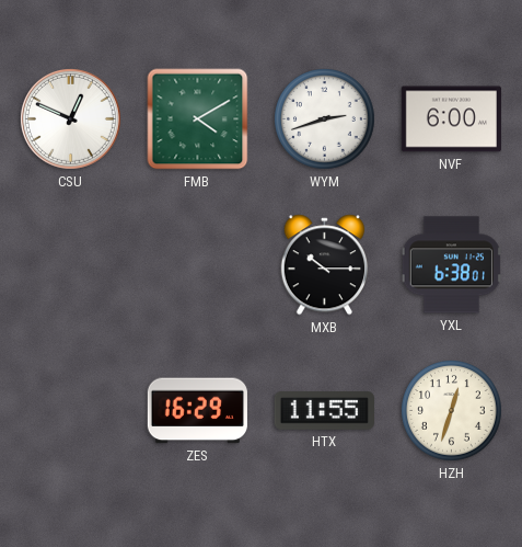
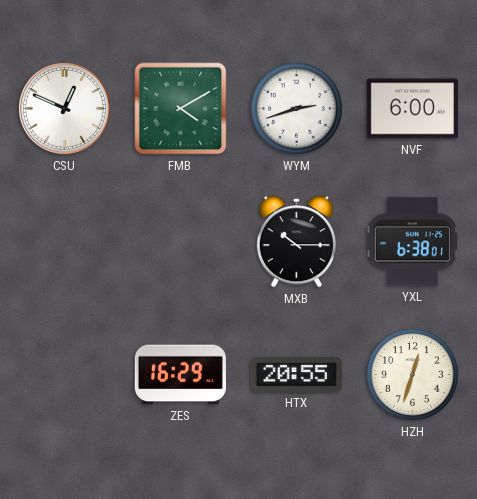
HTX: 11:55 -> 20:55 (296, 375)
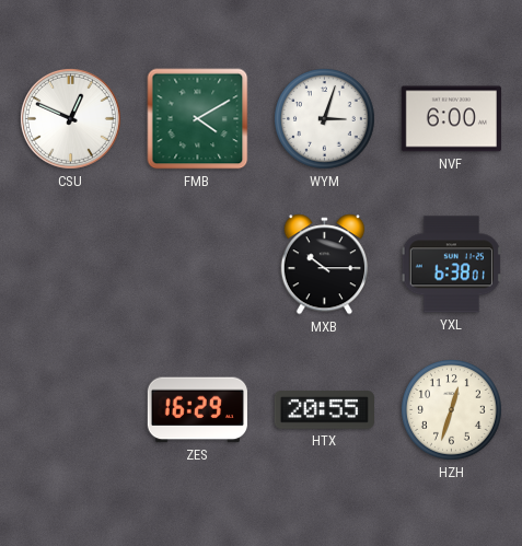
WYM: 2:42 -> 3:03 (325, 119)
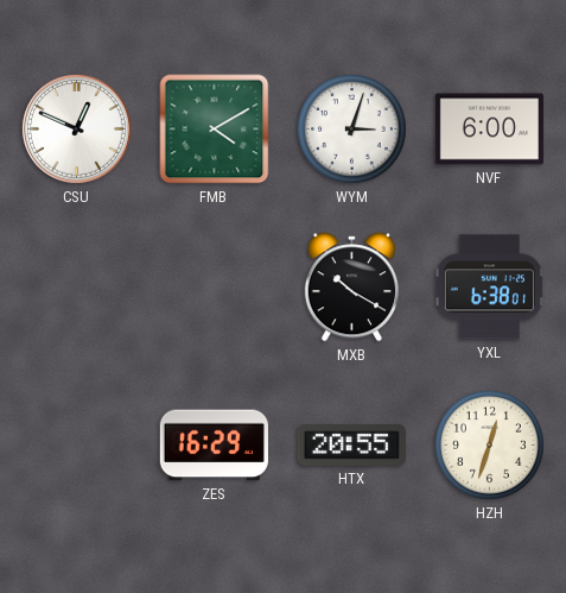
MXB: 10:15 -> 10:20 (351, 288)
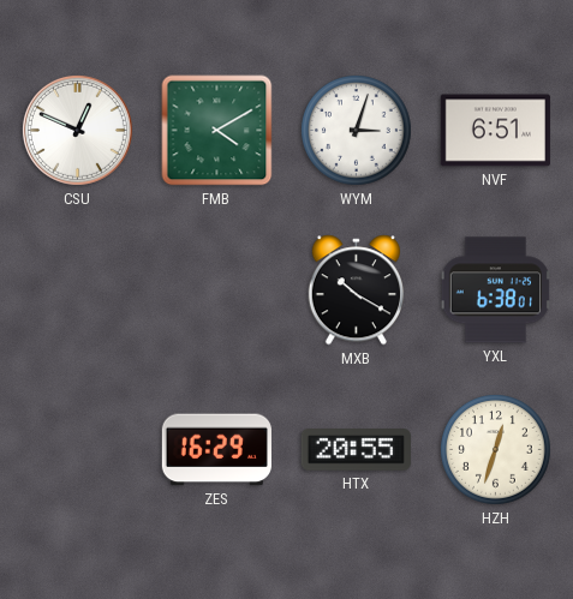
NVF: 6:00 -> 6:51 (495, 131)
